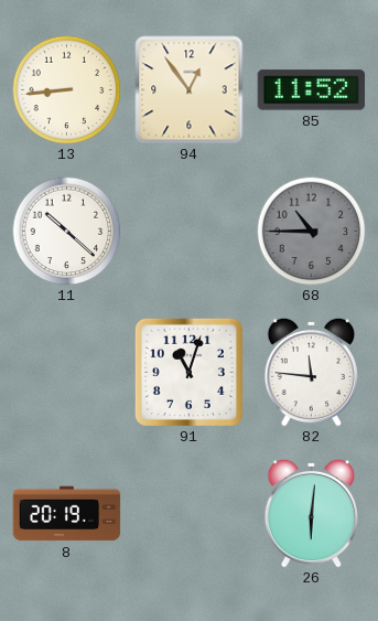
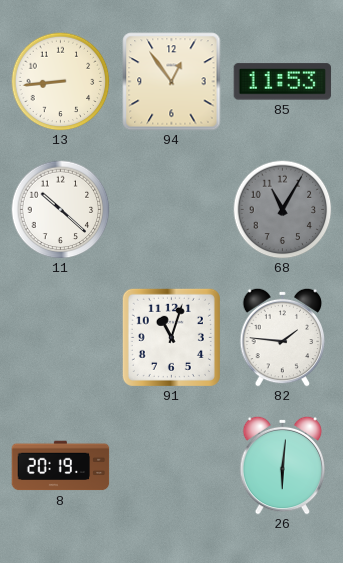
85: 11:52 -> 11:53 (283, 82)
68: 10:45 -> 11:05 (283, 210)
82: 11:46 -> 1:46 (283, 337)
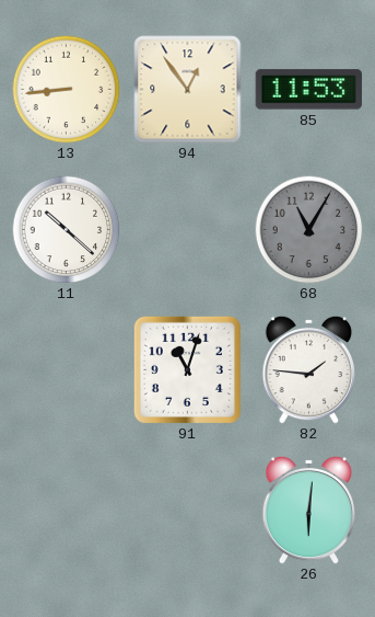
8: 20:19 -> none (61, 466)
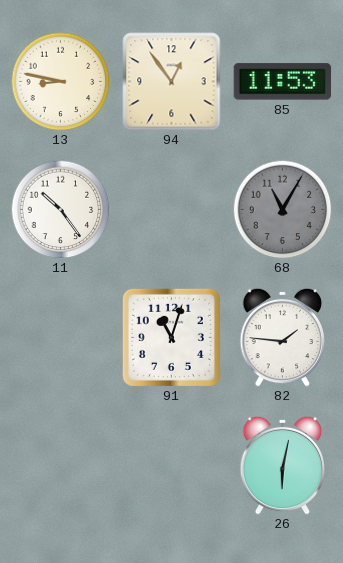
13: 8:44 -> 8:47 (61, 82)
11: 10:22 -> 10:24 (61, 210)
26: 6:01 -> 6:02 (283, 465)
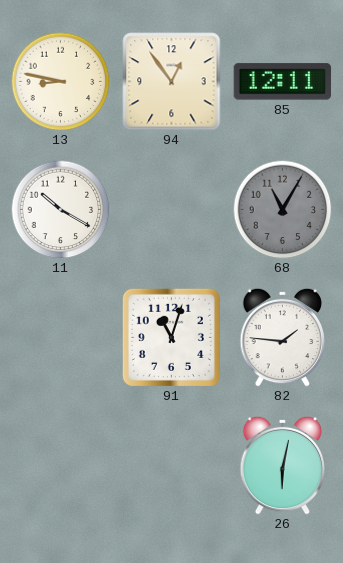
85: 11:53 -> 12:11 (283, 82)
11: 10:24 -> 10:20 (61, 210)
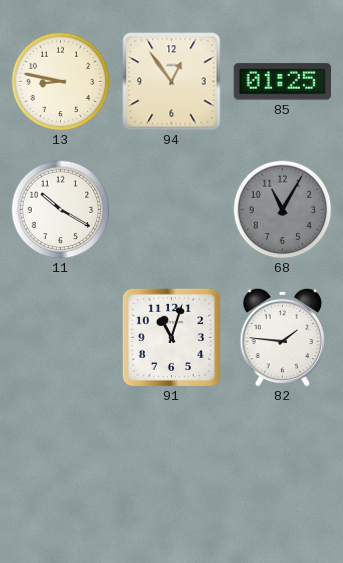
85: 12:11 -> 01:25 (283, 82)
26: 6:02 -> none (283, 465)
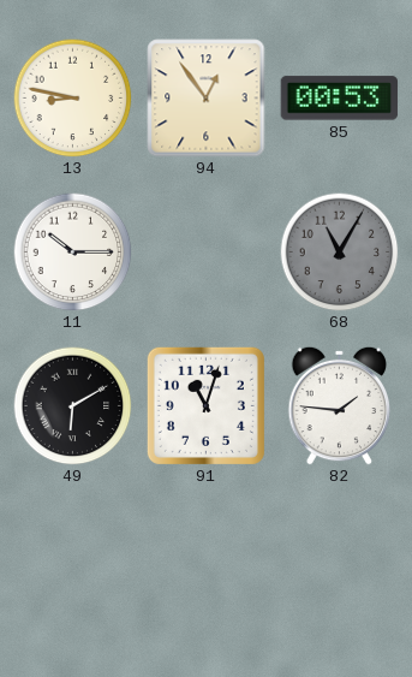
85: 01:25 -> 00:53 (340, 99)
11: 10:20 -> 10:15 (73, 253)
49: none -> 6:10 (73, 406)
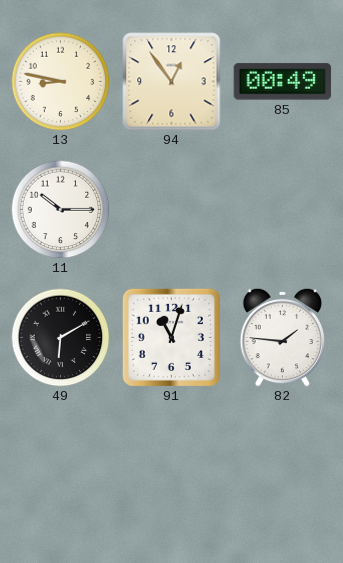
85: 00:53 -> 00:49 (283, 82)
68: 11:05 -> none (340, 253)
